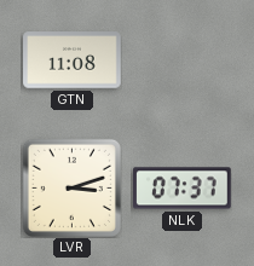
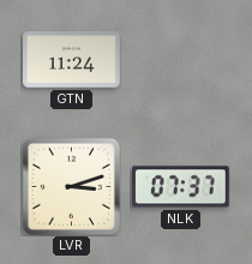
GTN: 11:08 -> 11:24 (72, 60)
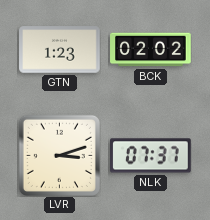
GTN: 11:24 -> 1:23 (60, 50)
BCK: none -> 02:02 (151, 50)
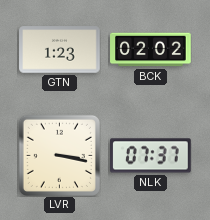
LVR: 3:12 -> 3:17 (59, 155)
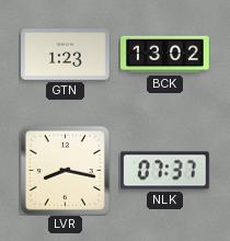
BCK: 02:02 -> 13:02 (165, 55)
LVR: 3:17 -> 8:17 (65, 170)
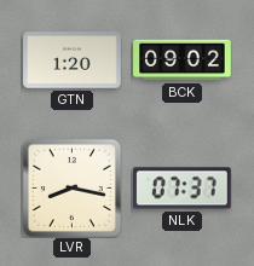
GTN: 1:23 -> 1:20 (73, 60)
BCK: 13:02 -> 09:02 (183, 60)
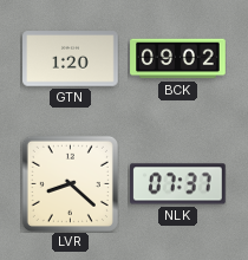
LVR: 8:17 -> 8:22 (70, 183)
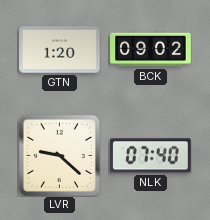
LVR: 8:22 -> 9:22 (59, 155)
NLK: 07:37 -> 07:40 (151, 156)
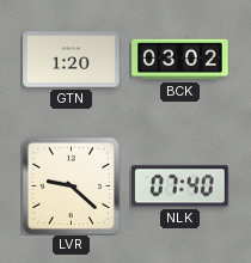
BCK: 09:02 -> 03:02 (180, 60)
